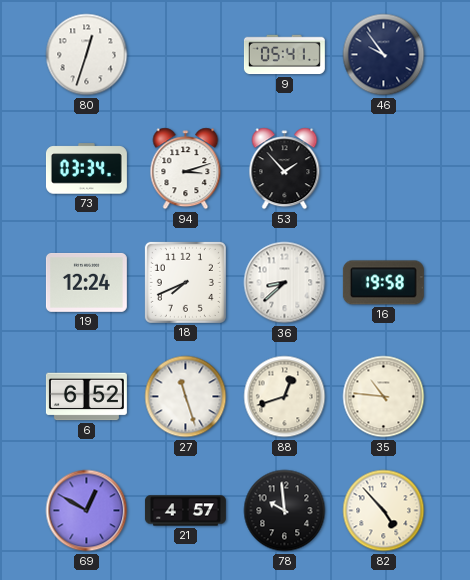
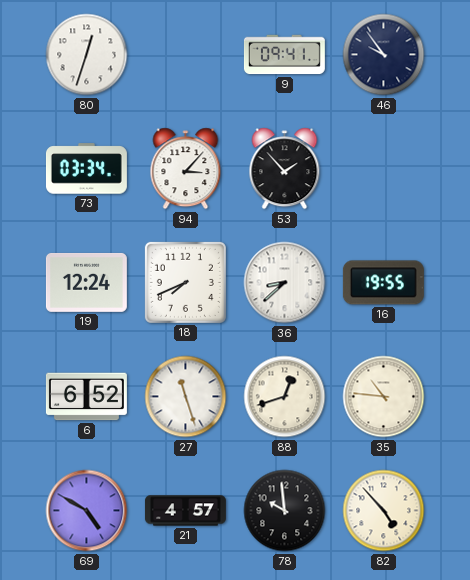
9: 05:41 -> 09:41 (284, 55)
94: 3:12 -> 3:07 (186, 169)
16: 19:58 -> 19:55 (383, 283)
69: 12:50 -> 4:50 (87, 511)
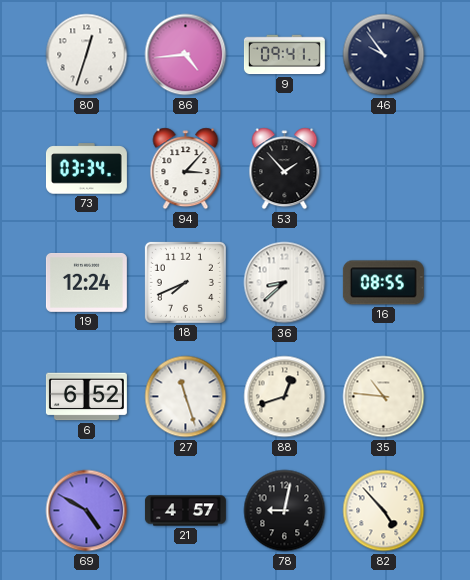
86: none -> 4:44 (186, 55)
16: 19:55 -> 08:55 (383, 283)
78: 9:59 -> 9:02 (285, 511)
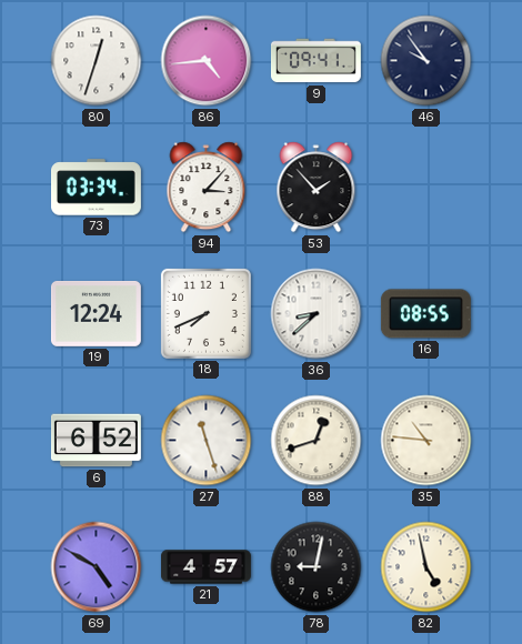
82: 4:53 -> 4:58 (426, 567)
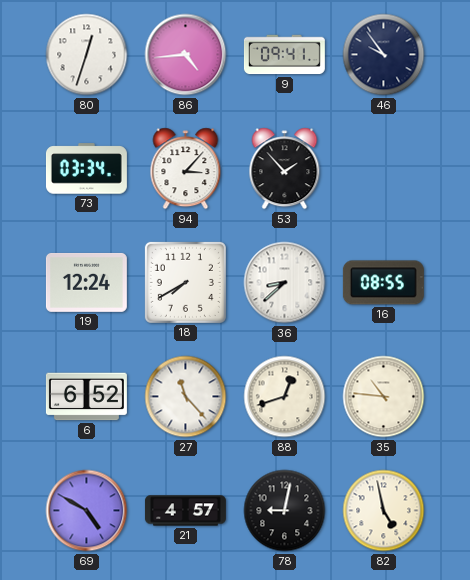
18: 7:41 -> 7:40 (185, 282)
27: 11:27 -> 11:23 (186, 397)
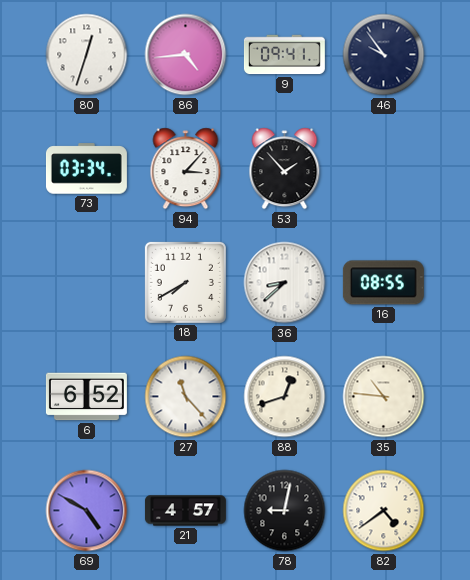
19: 12:24 -> none (86, 282)
82: 4:58 -> 4:39 (384, 511)
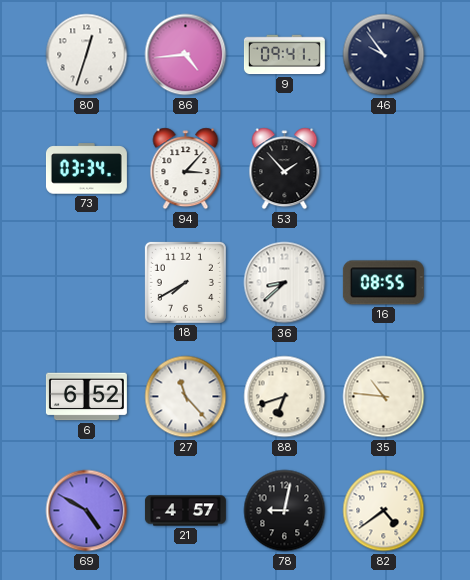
88: 12:42 -> 6:42 (285, 397)
